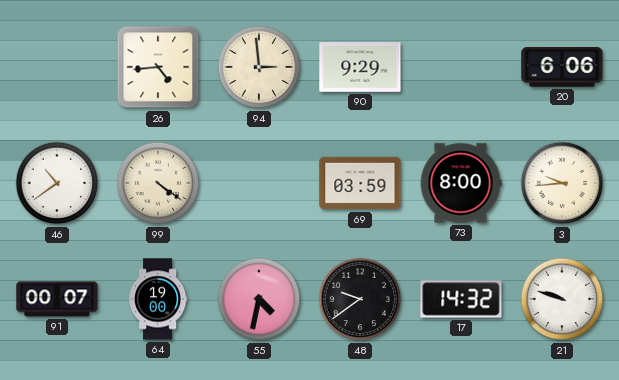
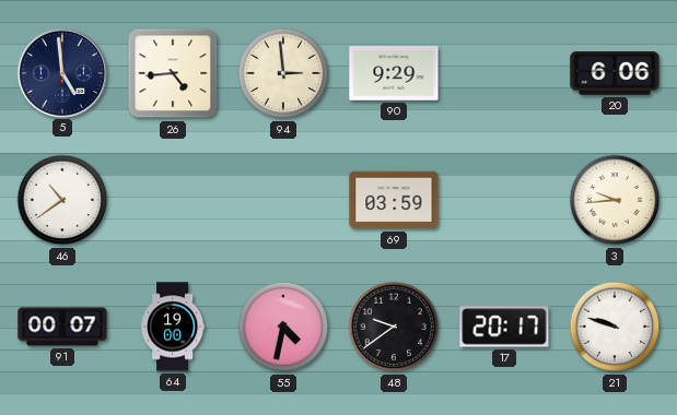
5: none -> 4:59 (61, 72)
99: 4:21 -> none (158, 183)
73: 8:00 -> none (461, 183)
17: 14:32 -> 20:17 (504, 327)
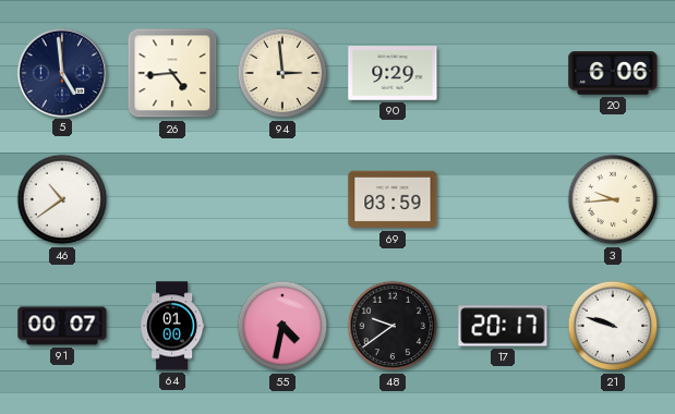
64: 19:00 -> 01:00 (173, 326)
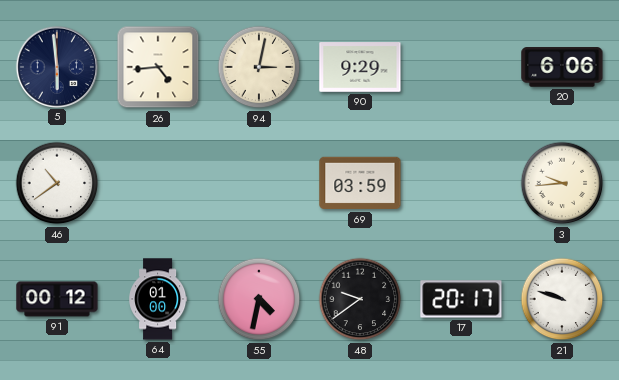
5: 4:59 -> 5:59 (56, 66)
94: 2:59 -> 3:02 (259, 67)
91: 00:07 -> 00:12 (57, 299)
